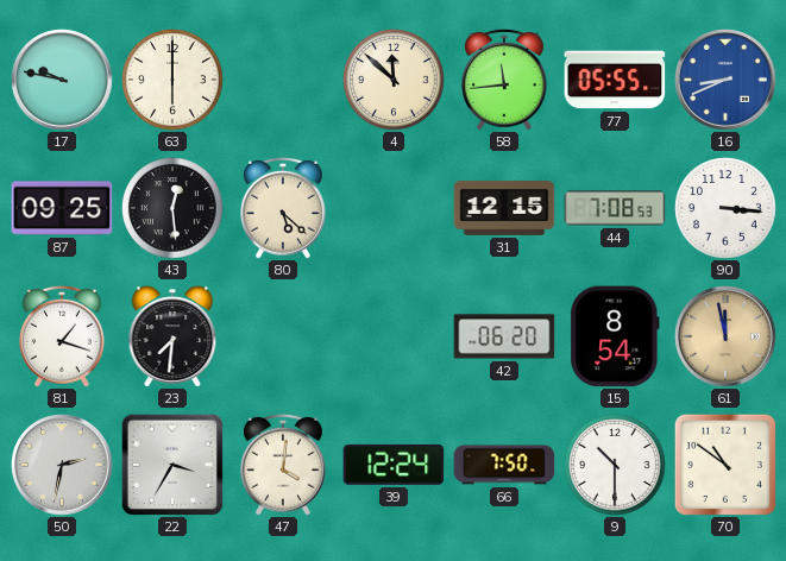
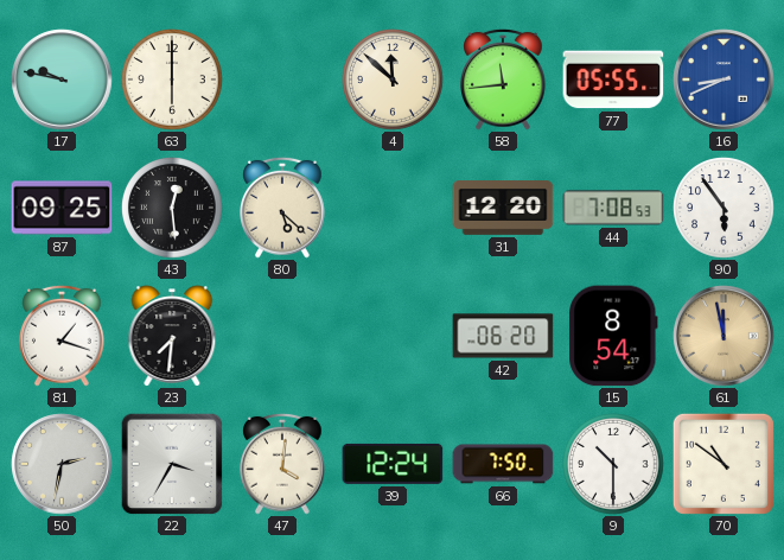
31: 12:15 -> 12:20 (503, 209)
90: 3:16 -> 5:54 (724, 208)
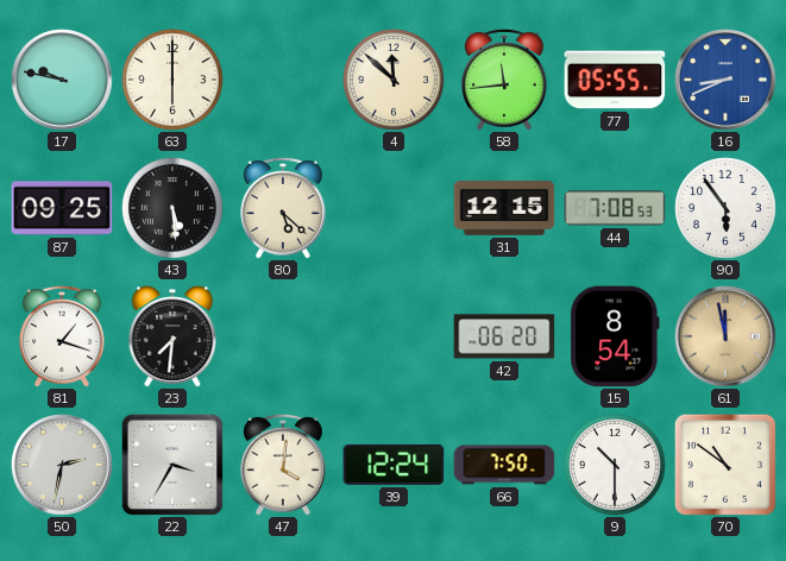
43: 12:29 -> 5:29 (172, 208)
31: 12:20 -> 12:15 (504, 209)
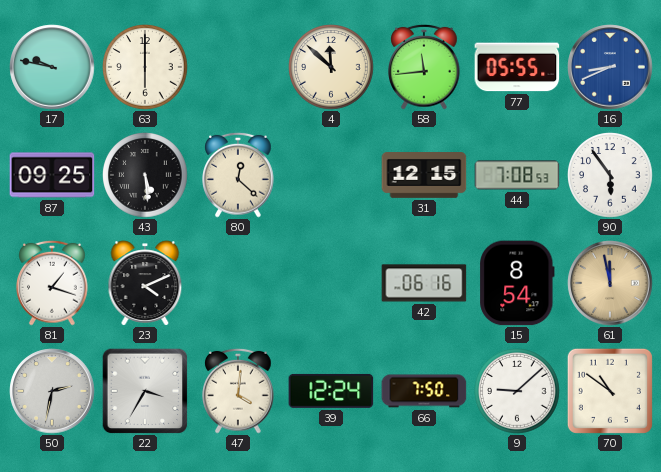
80: 5:22 -> 12:22 (239, 175)
23: 7:31 -> 4:11 (145, 283)
42: 06:20 -> 06:16 (424, 283)
9: 10:30 -> 9:08 (517, 391)
